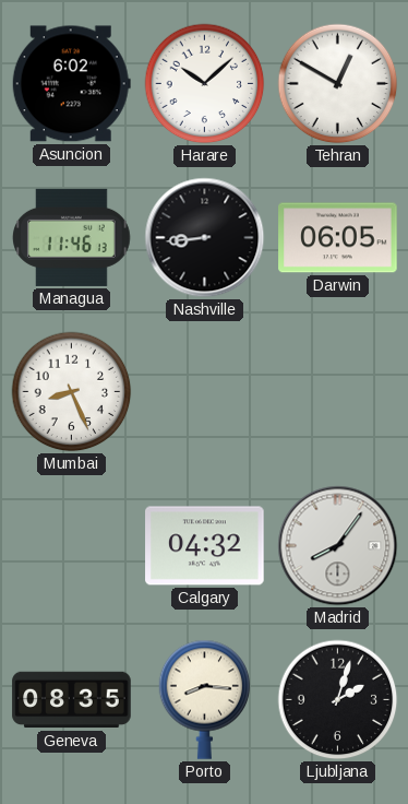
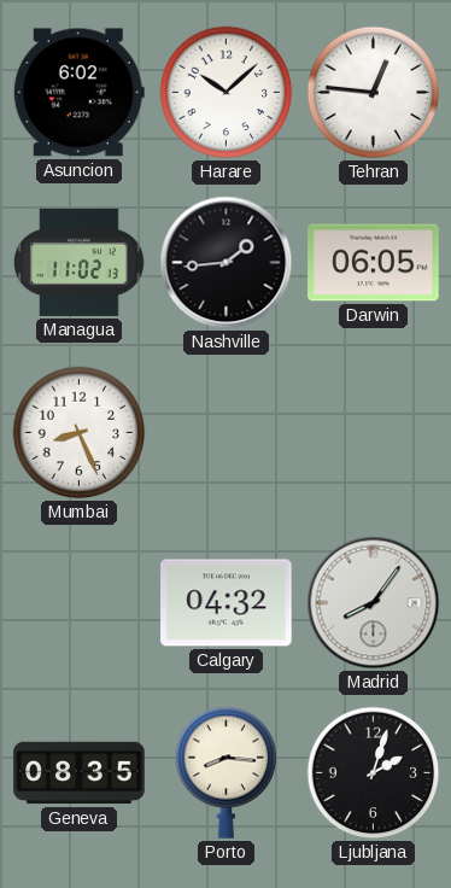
Tehran: 12:50 -> 12:46 (374, 93)
Managua: 11:46 -> 11:02 (80, 262)
Nashville: 8:44 -> 1:44 (227, 263)
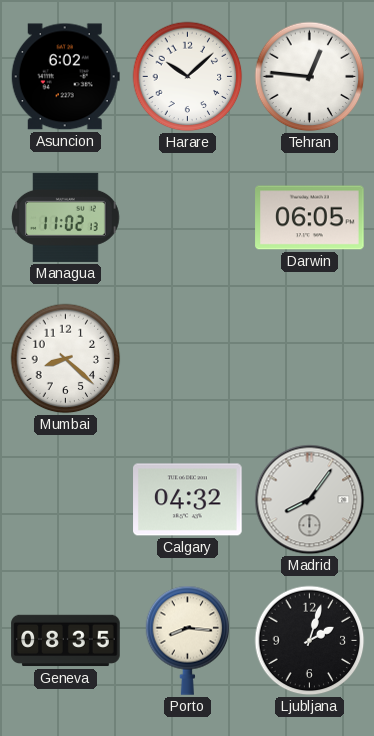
Nashville: 1:44 -> none (227, 263)
Mumbai: 8:26 -> 8:22 (66, 359)
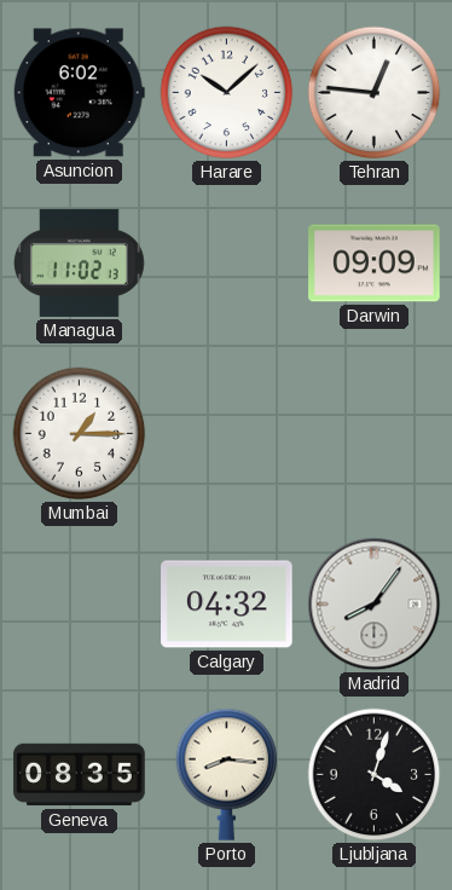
Darwin: 06:05 -> 09:09 (375, 264)
Mumbai: 8:22 -> 1:15 (80, 434)
Ljubljana: 2:03 -> 4:03 (375, 775)
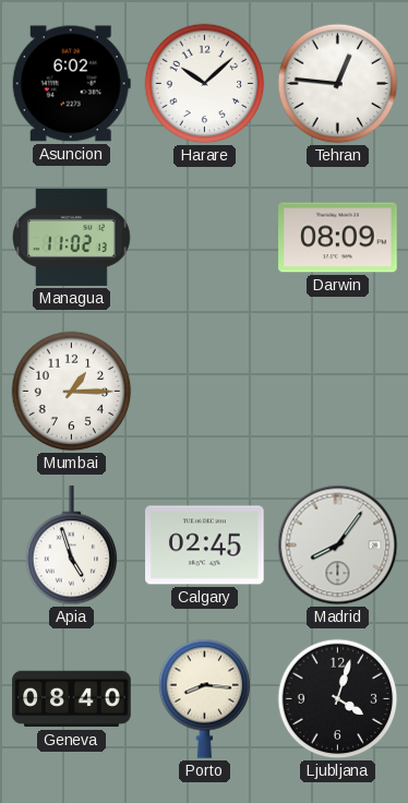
Darwin: 09:09 -> 08:09 (338, 238)
Apia: none -> 4:57 (72, 546)
Calgary: 04:32 -> 02:45 (205, 546)
Geneva: 08:35 -> 08:40 (72, 699)
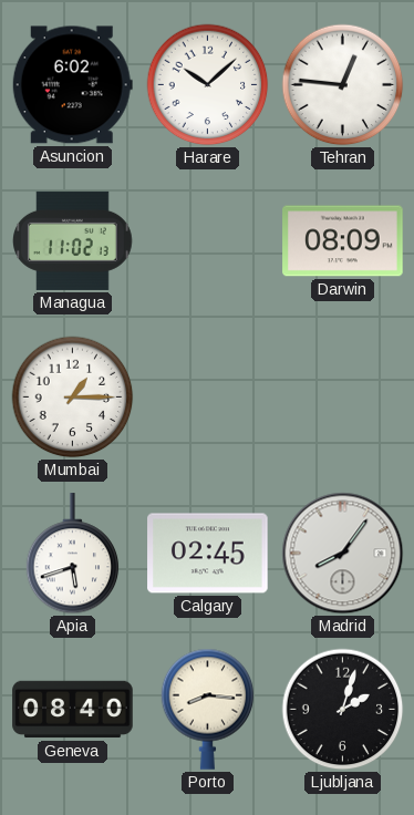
Apia: 4:57 -> 5:42 (73, 554)
Ljubljana: 4:03 -> 2:03 (343, 710)
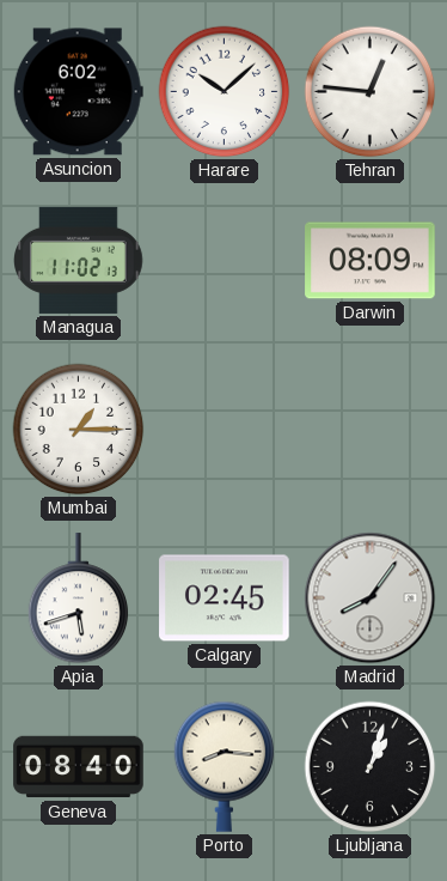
Ljubljana: 2:03 -> 1:03 (371, 767)
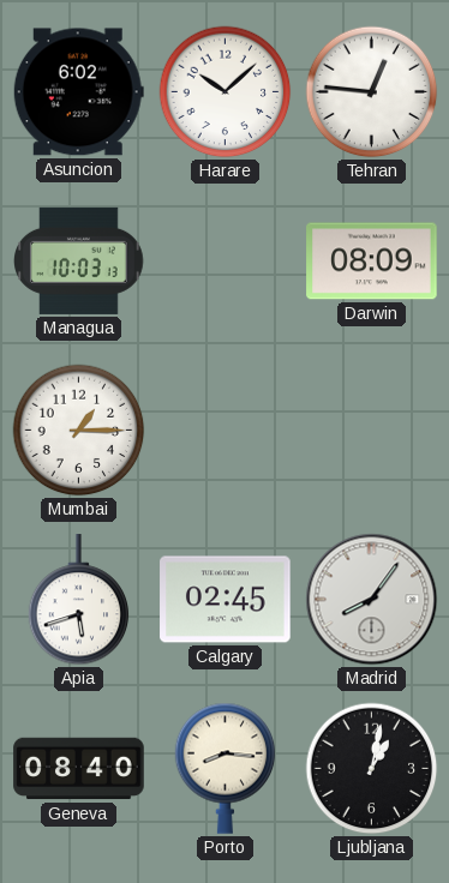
Managua: 11:02 -> 10:03 (79, 260)
Ljubljana: 1:03 -> 1:02 (372, 769)
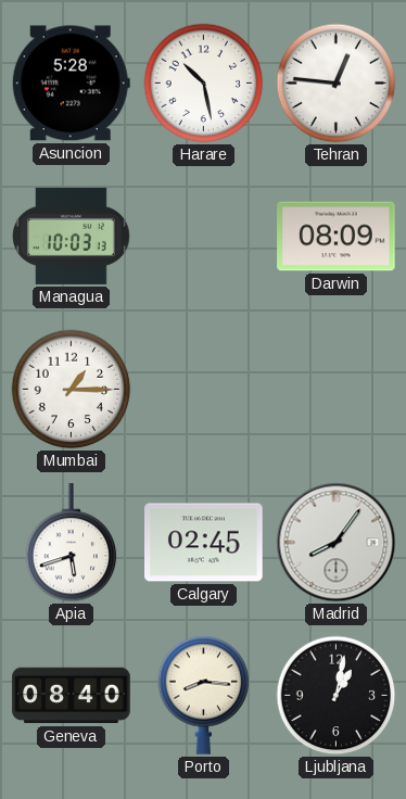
Asuncion: 6:02 -> 5:28 (71, 84)
Harare: 10:08 -> 10:28 (204, 84)
